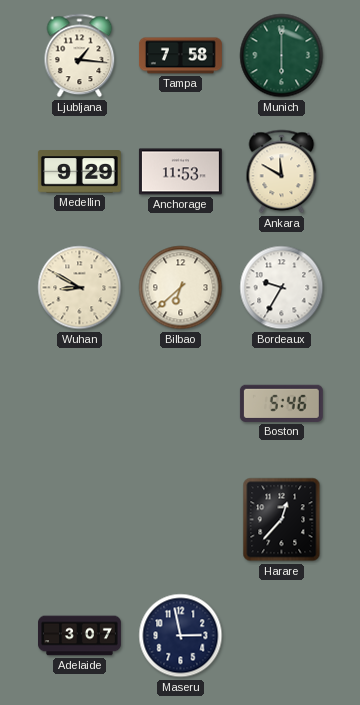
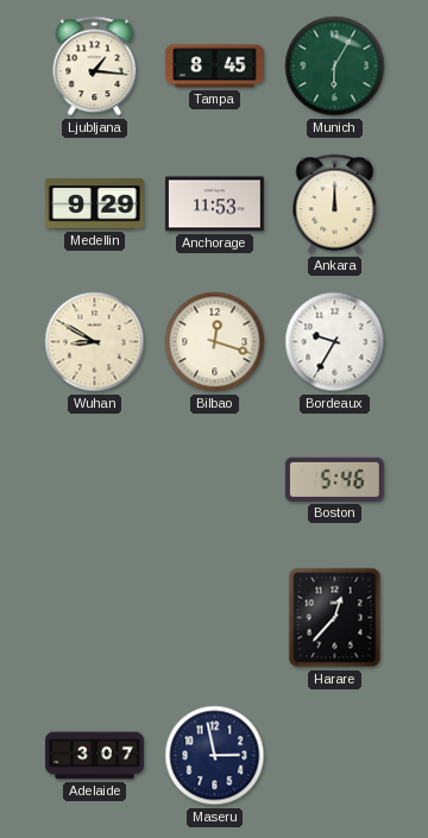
Tampa: 7:58 -> 8:45 (214, 67)
Munich: 6:00 -> 6:05 (335, 67)
Ankara: 11:50 -> 12:00 (335, 204)
Bilbao: 6:38 -> 12:18 (215, 342)
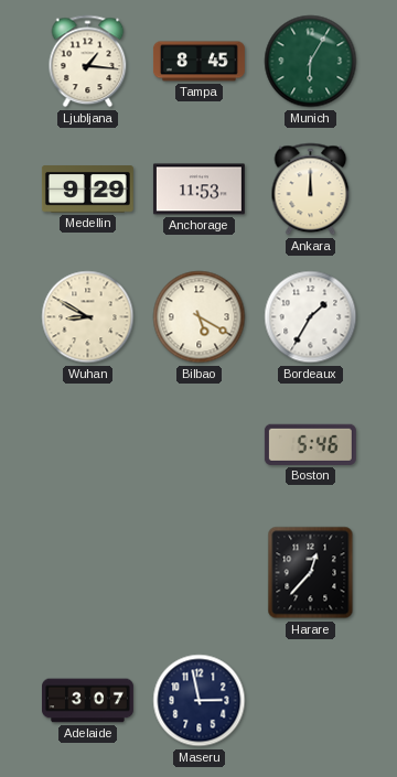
Bilbao: 12:18 -> 5:20 (200, 317)
Bordeaux: 9:35 -> 1:35 (311, 317)
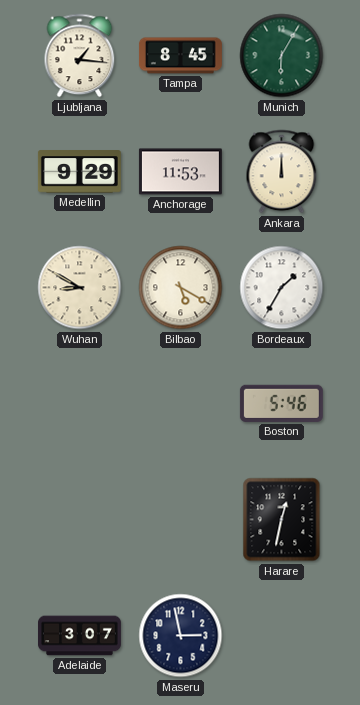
Harare: 12:37 -> 12:32 (282, 520)
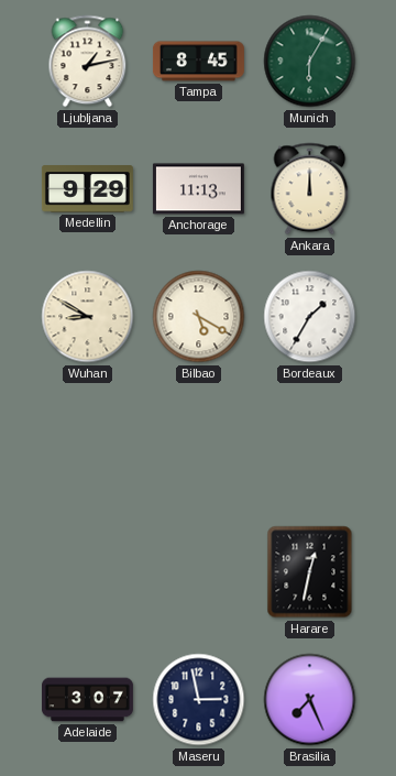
Ljubljana: 1:16 -> 1:13 (88, 62)
Anchorage: 11:53 -> 11:13 (198, 189)
Boston: 5:46 -> none (281, 403)
Brasilia: none -> 7:26 (310, 700)
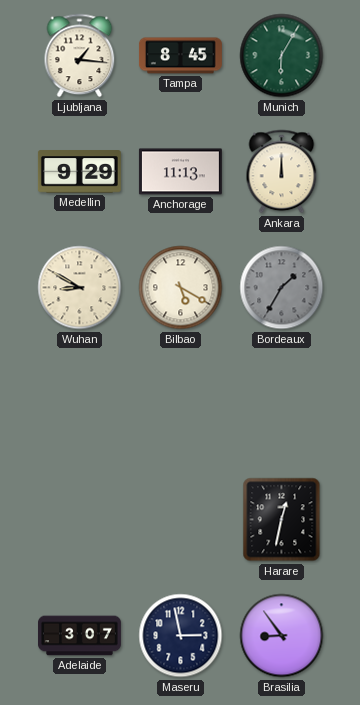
Ljubljana: 1:13 -> 1:16 (80, 56)
Bordeaux dial: white -> grey (282, 288)
Brasilia: 7:26 -> 8:54 (282, 636)
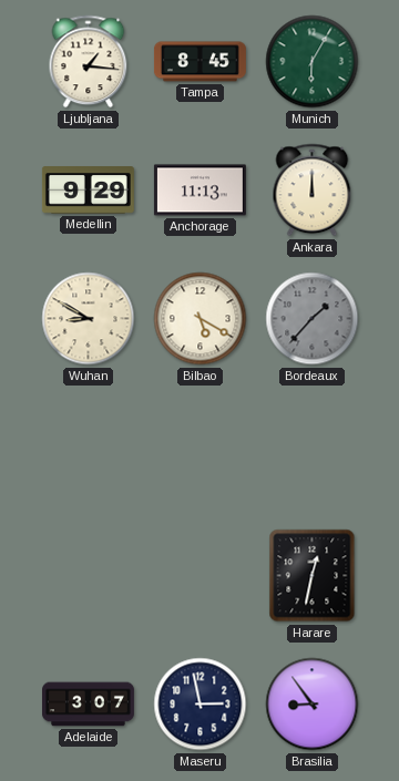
Bordeaux: 1:35 -> 1:37 (313, 319)
